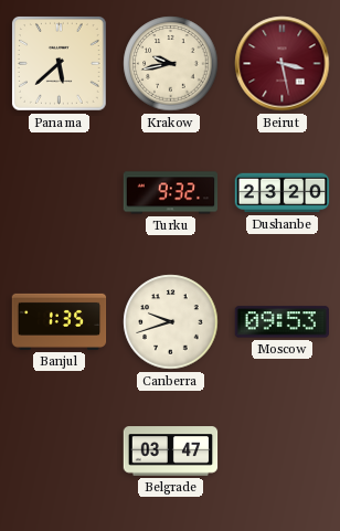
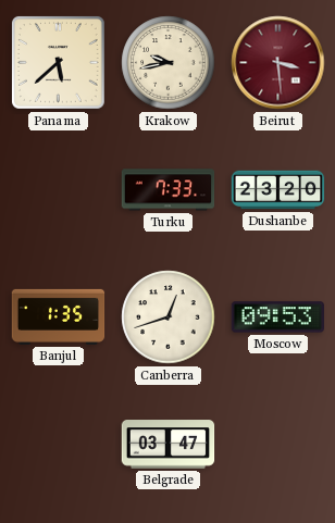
Beirut: 3:28 -> 3:29 (278, 63)
Turku: 9:32 -> 7:33 (169, 190)
Canberra: 9:42 -> 12:42 (169, 317)
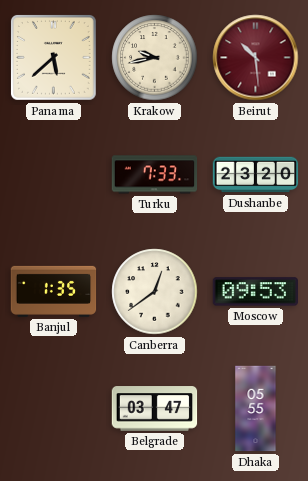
Beirut: 3:29 -> 10:29 (256, 58)
Canberra: 12:42 -> 12:39 (155, 292)
Dhaka: none -> 05:55 (256, 409)
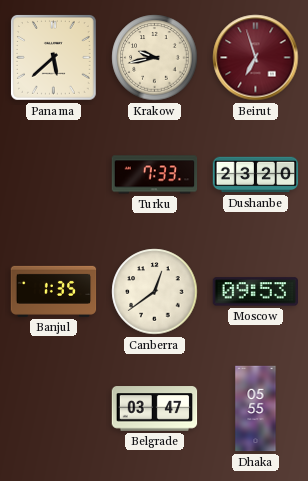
Beirut: 10:29 -> 6:57 (256, 58)
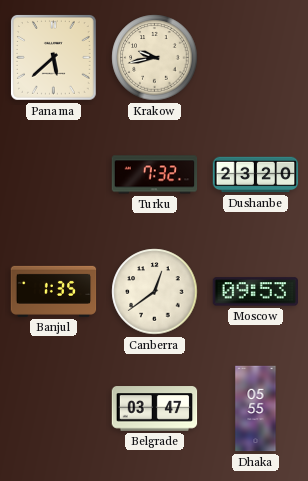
Beirut: 6:57 -> none (256, 58)
Turku: 7:33 -> 7:32 (155, 175)
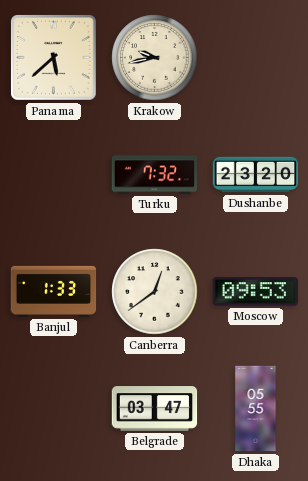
Banjul: 1:35 -> 1:33 (54, 291)
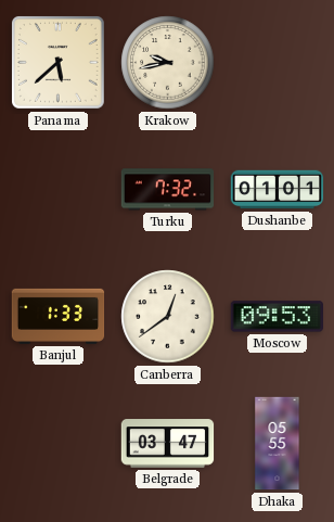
Dushanbe: 23:20 -> 01:01 (278, 190)
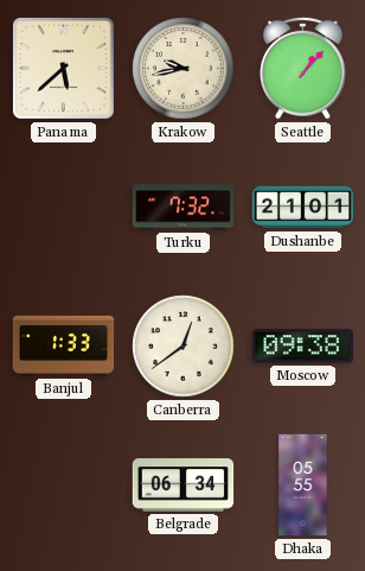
Seattle: none -> 1:07 (303, 68)
Dushanbe: 01:01 -> 21:01 (303, 208)
Moscow: 09:53 -> 09:38 (303, 347)
Belgrade: 03:47 -> 06:34 (184, 486)
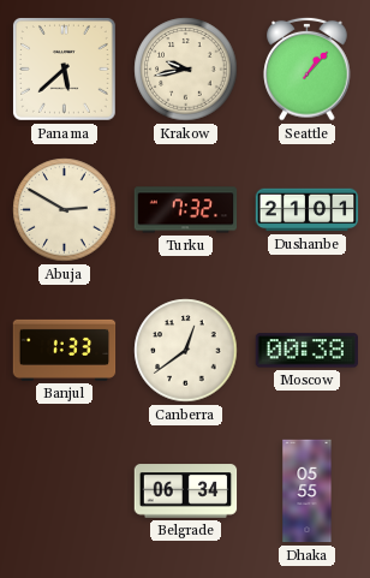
Abuja: none -> 2:50 (65, 210)
Moscow: 09:38 -> 00:38 (308, 351)
